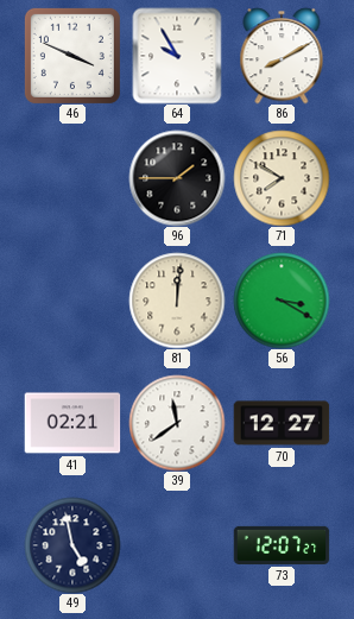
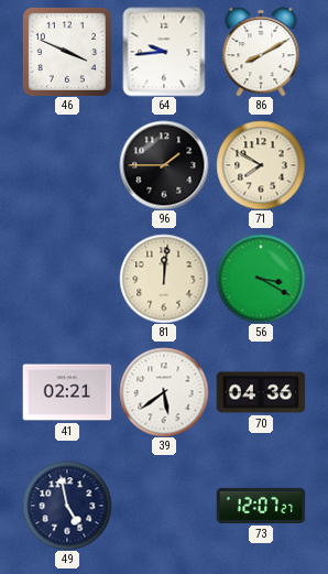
64: 9:55 -> 9:44 (164, 52)
39: 11:39 -> 5:39 (164, 392)
70: 12:27 -> 04:36 (261, 392)
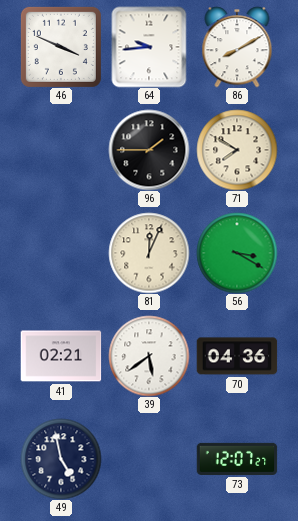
81: 12:01 -> 12:04 (149, 253)
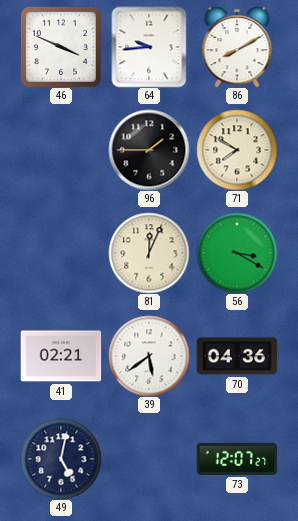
49: 4:58 -> 5:02 (61, 459)
